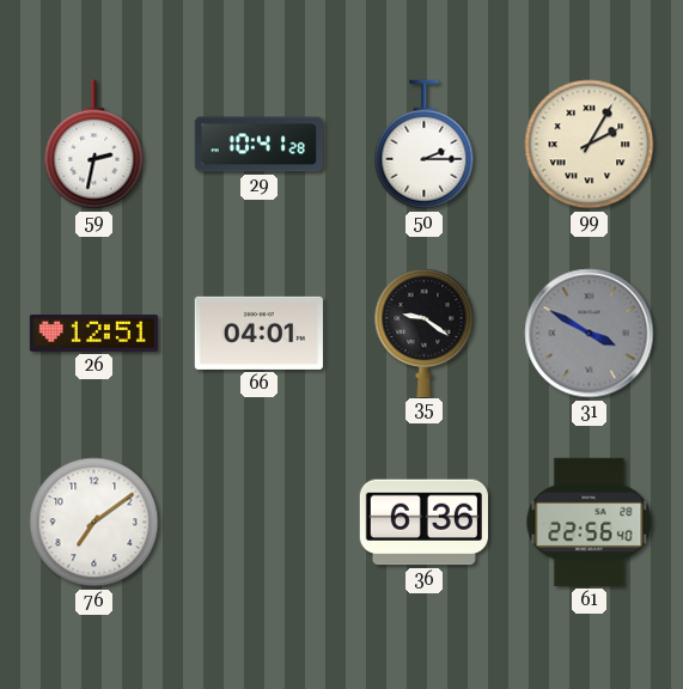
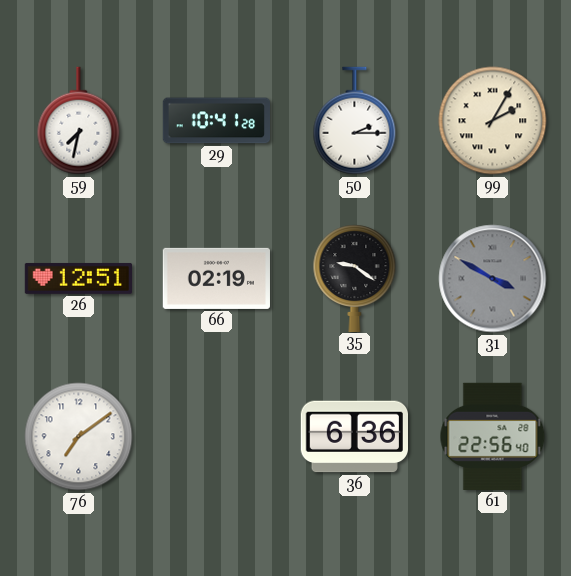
59: 2:32 -> 7:32 (79, 121)
66: 04:01 -> 02:19 (216, 278)
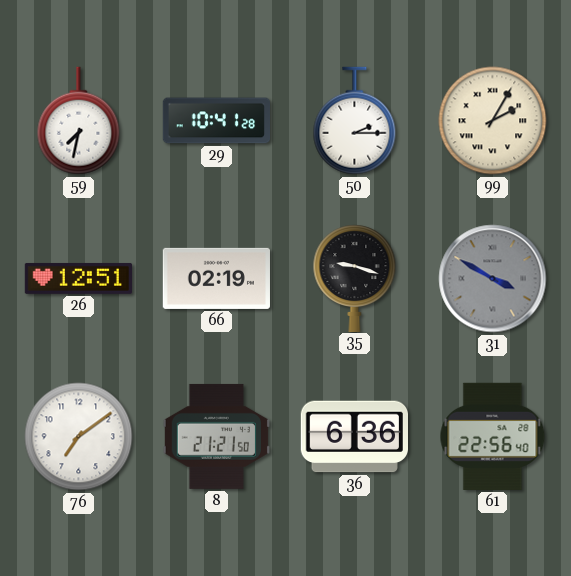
35: 9:21 -> 9:18 (355, 278)
8: none -> 21:21 (216, 436)
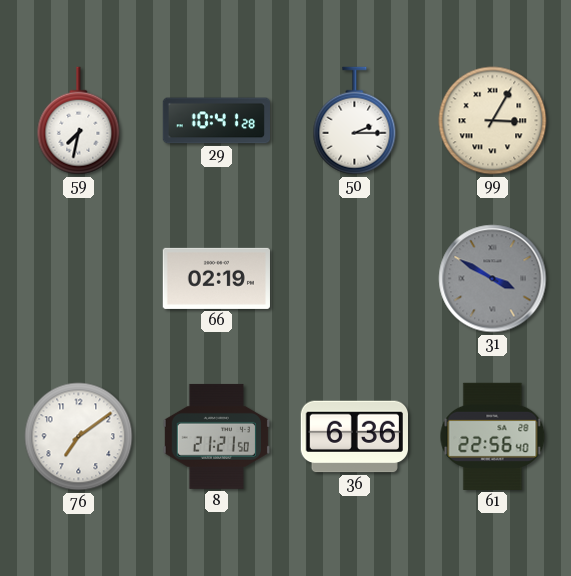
99: 2:05 -> 3:05 (493, 121)
26: 12:51 -> none (78, 278)
35: 9:18 -> none (355, 278)
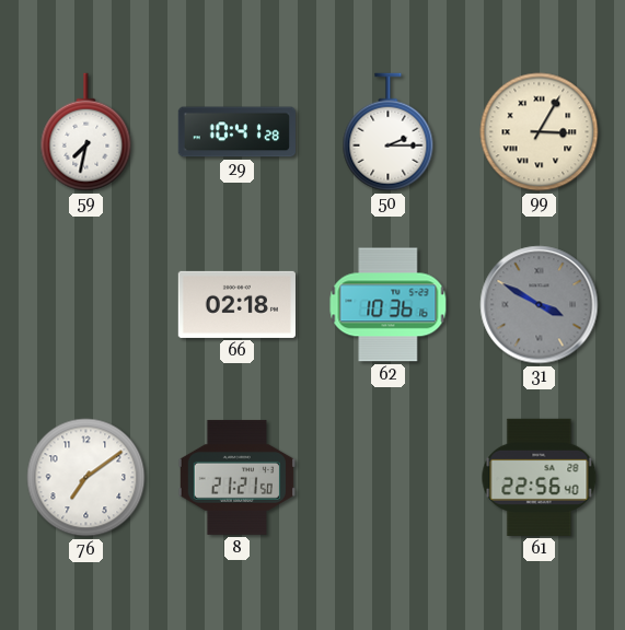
66: 02:19 -> 02:18 (236, 304)
62: none -> 10:36 (389, 305)
36: 6:36 -> none (354, 437)
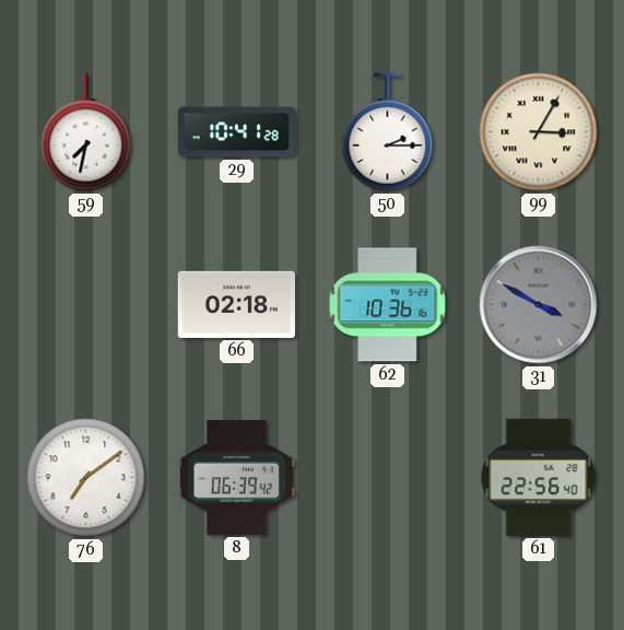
8: 21:21 -> 06:39 (236, 477)
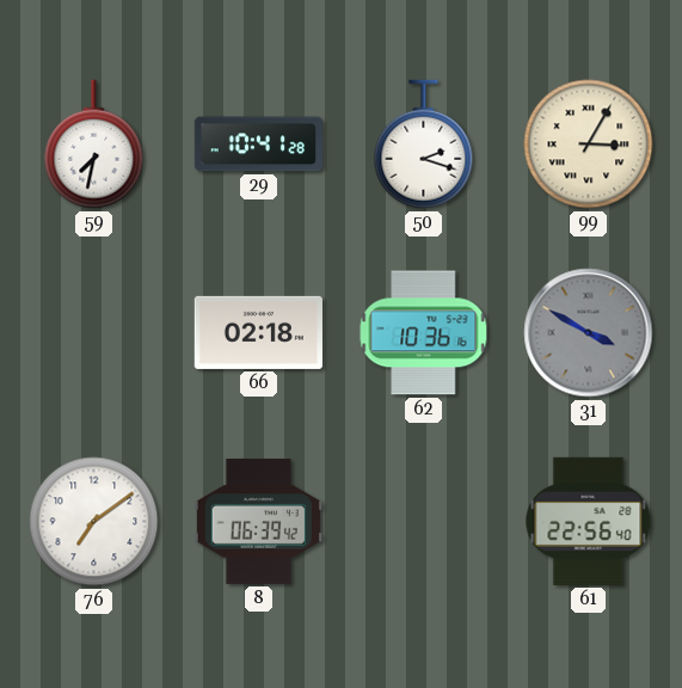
50: 2:15 -> 2:18 (424, 145)
